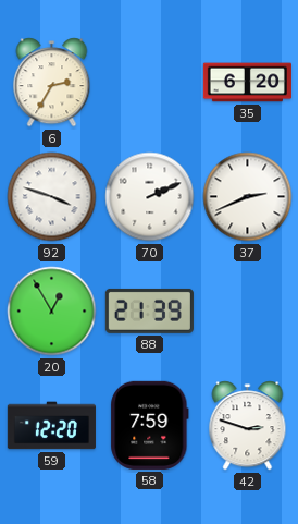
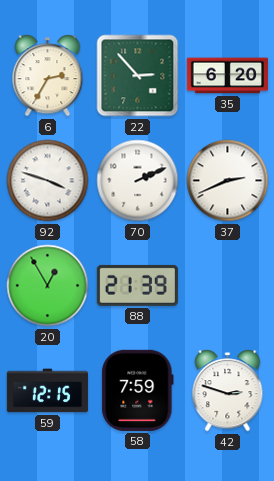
22: none -> 2:53 (138, 76)
59: 12:20 -> 12:15 (47, 391)
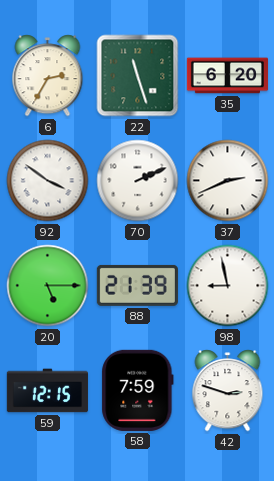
22: 2:53 -> 11:27 (138, 76)
92: 3:48 -> 3:51 (48, 181)
20: 12:55 -> 5:15 (48, 286)
98: none -> 8:58 (228, 286)
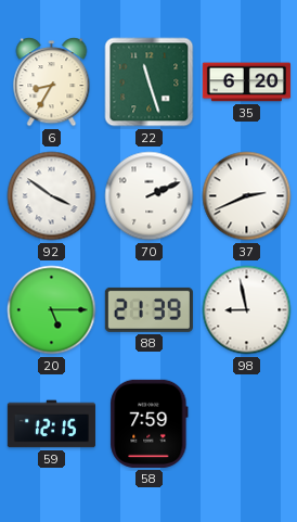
6: 2:35 -> 8:35 (52, 82)
42: 2:48 -> none (228, 391)
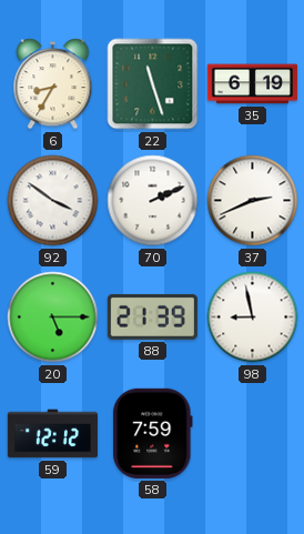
35: 6:20 -> 6:19 (252, 84)
59: 12:15 -> 12:12 (52, 434)
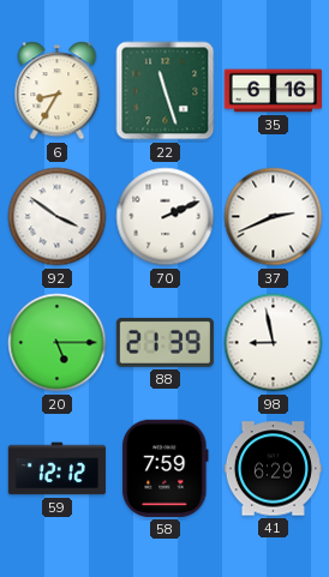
35: 6:19 -> 6:16 (273, 91)
41: none -> 6:29 (273, 469)
